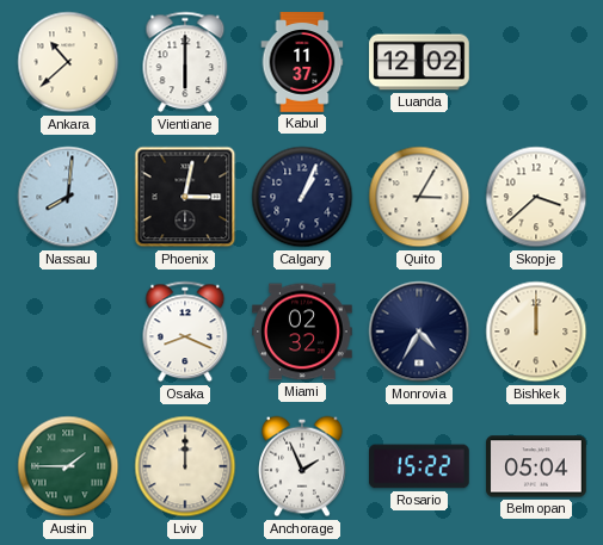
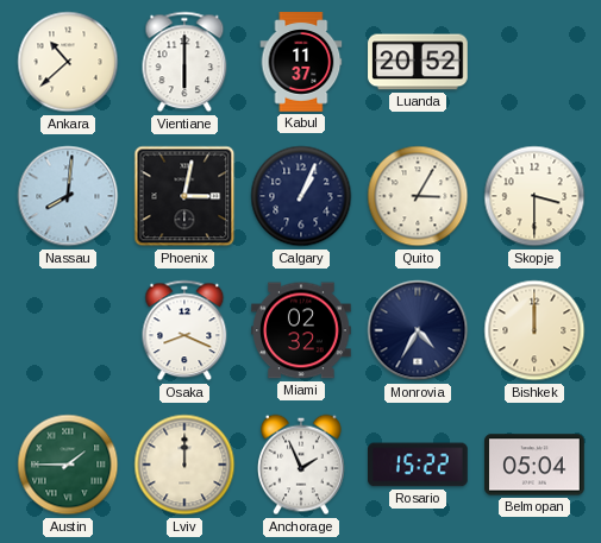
Luanda: 12:02 -> 20:52 (418, 62)
Skopje: 3:38 -> 3:30 (534, 196)
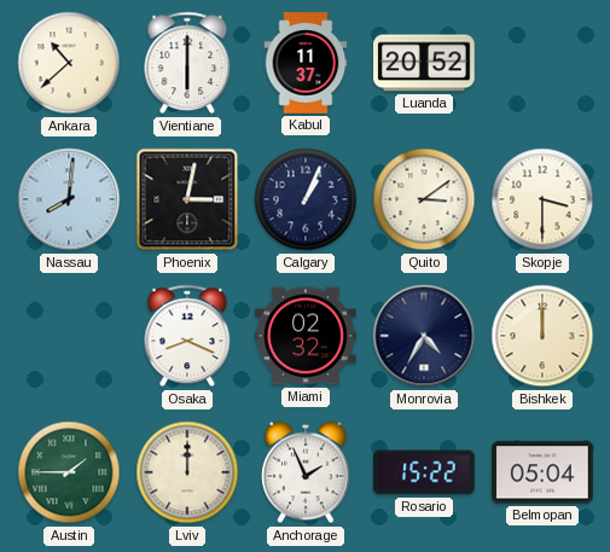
Quito: 3:05 -> 3:09 (424, 199)
